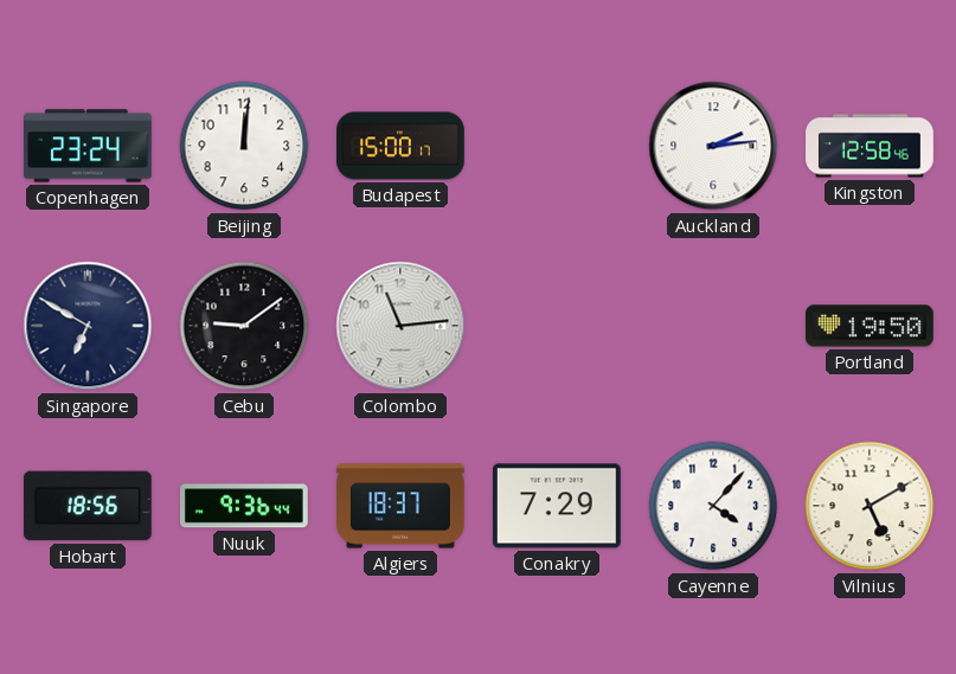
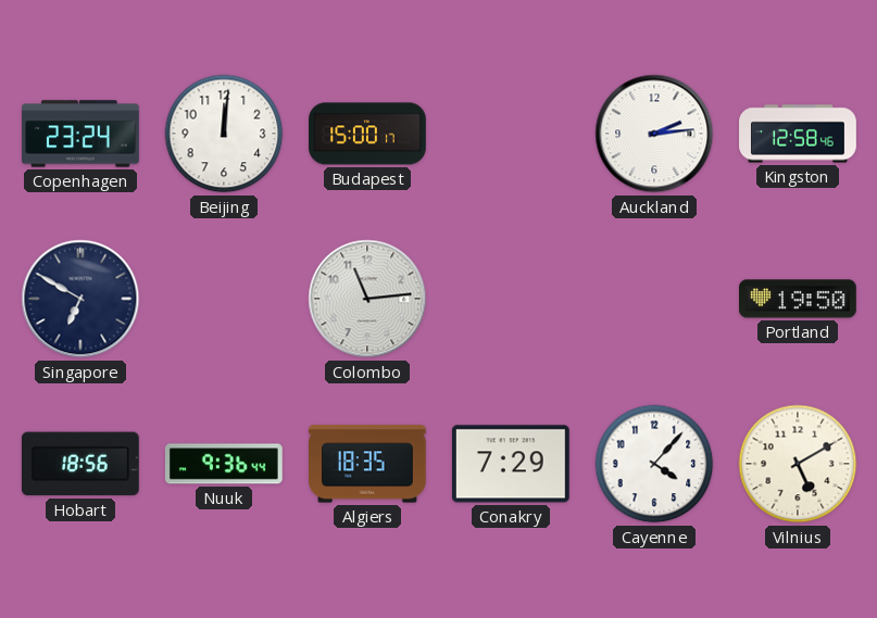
Cebu: 9:09 -> none (244, 326)
Algiers: 18:37 -> 18:35 (368, 464)
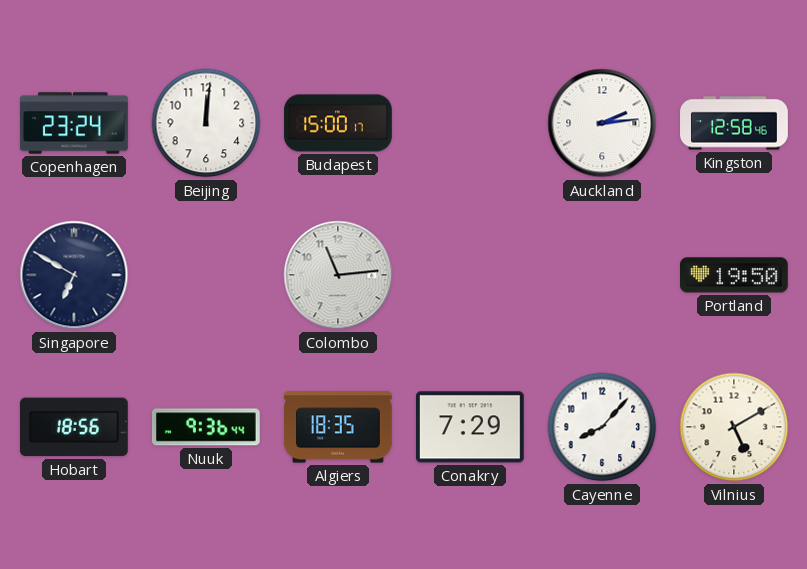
Cayenne: 4:07 -> 8:07 (602, 427)
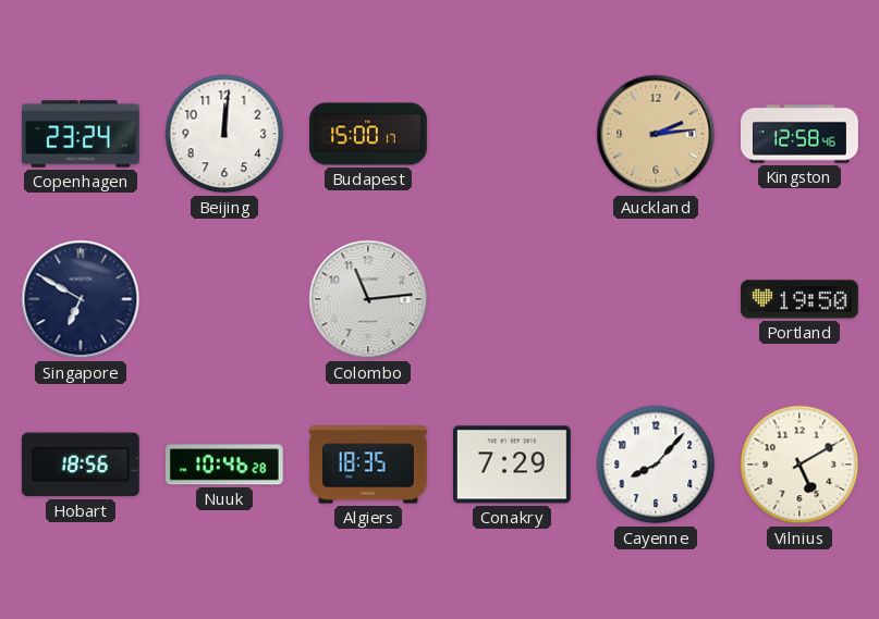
Auckland dial: white -> champagne (656, 134)
Nuuk: 9:36 -> 10:46 (224, 465)
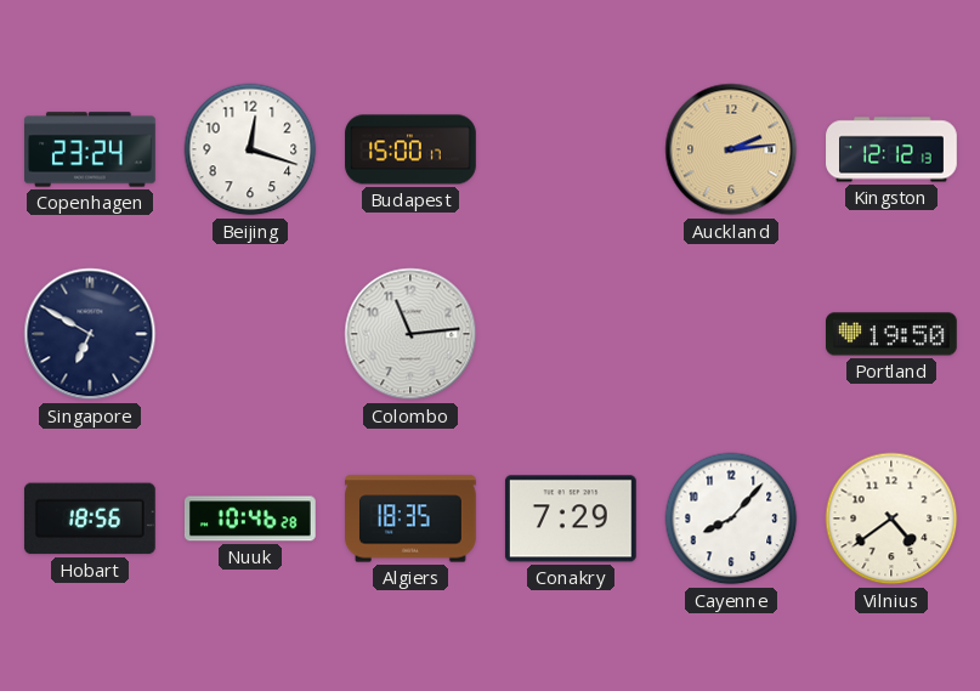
Beijing: 12:01 -> 12:18 (250, 149)
Kingston: 12:58 -> 12:12 (891, 149)
Vilnius: 5:10 -> 4:39 (891, 519)
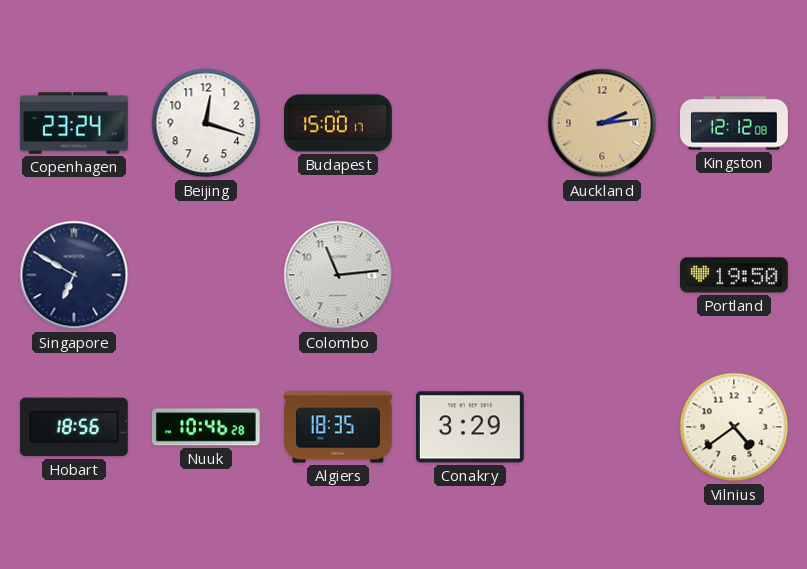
Kingston: 12:12:13 -> 12:12:08 (734, 123)
Conakry: 7:29 -> 3:29 (470, 427)
Cayenne: 8:07 -> none (731, 519)
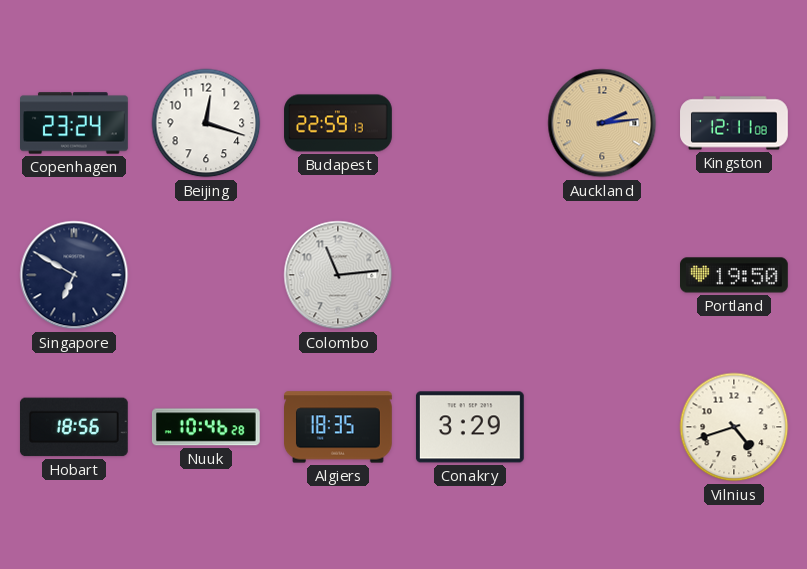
Budapest: 15:00 -> 22:59 (338, 123)
Kingston: 12:12 -> 12:11 (734, 123)
Vilnius: 4:39 -> 4:42 (734, 427)
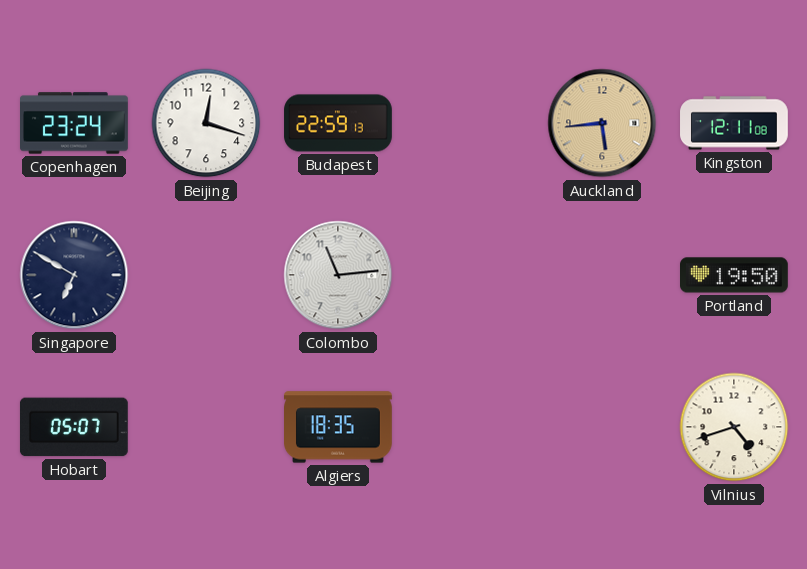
Auckland: 2:14 -> 5:44 (602, 123)
Hobart: 18:56 -> 05:07 (74, 427)
Nuuk: 10:46 -> none (206, 427)
Conakry: 3:29 -> none (470, 427)
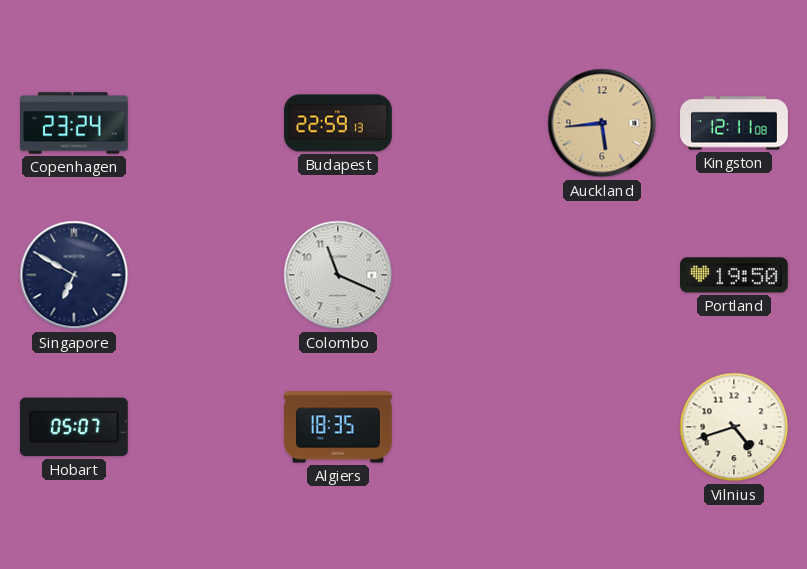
Beijing: 12:18 -> none (206, 123)
Colombo: 11:14 -> 11:19 (338, 275)
